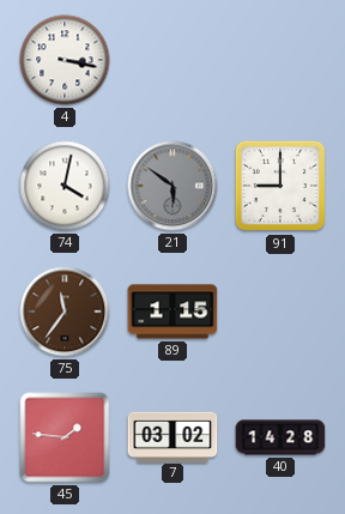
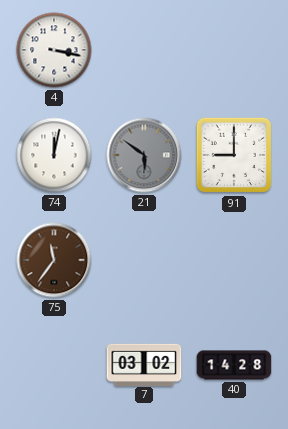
74: 4:02 -> 12:02 (54, 155)
89: 1:15 -> none (172, 312)
45: 1:46 -> none (65, 437)
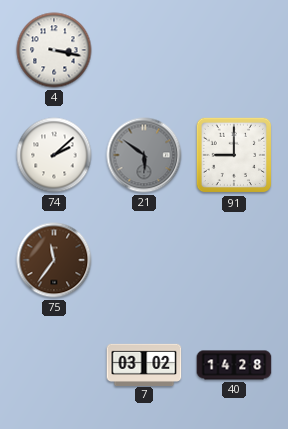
74: 12:02 -> 2:08 (54, 155)
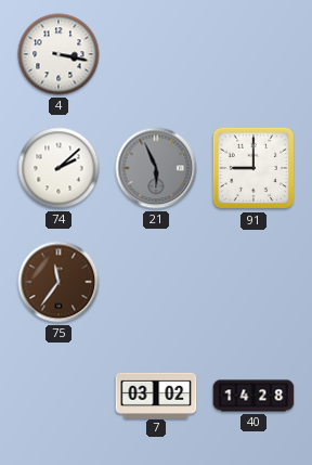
21: 5:51 -> 5:56 (156, 168)
